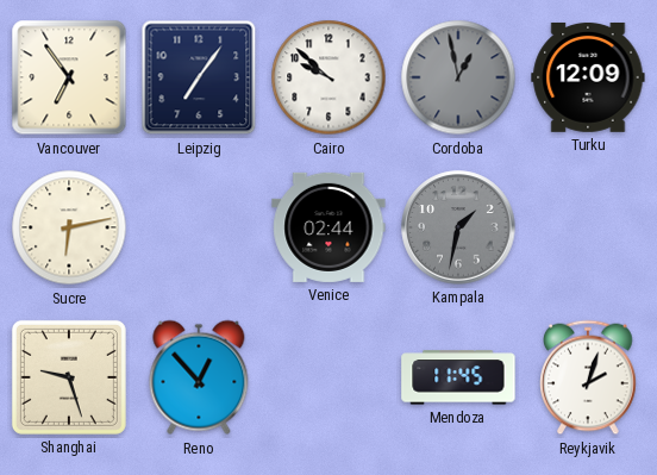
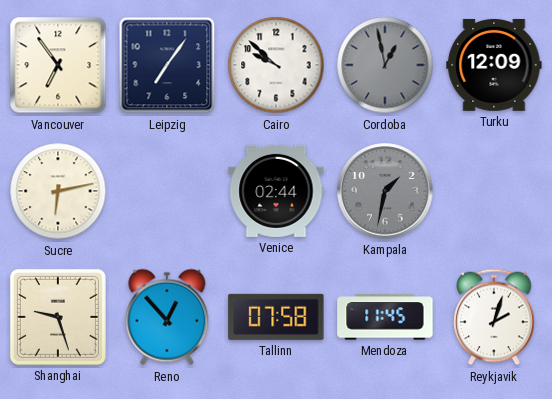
Tallinn: none -> 07:58 (276, 317)
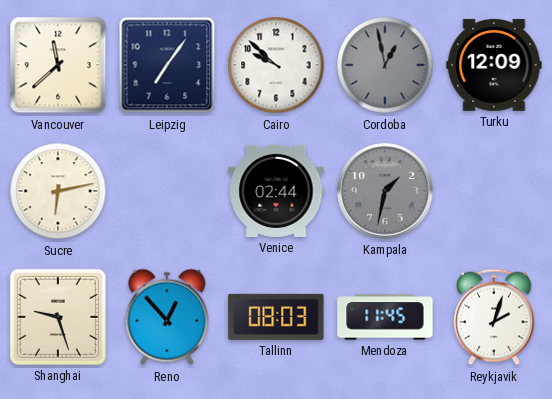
Vancouver: 6:54 -> 11:38 (58, 65)
Tallinn: 07:58 -> 08:03 (276, 317)
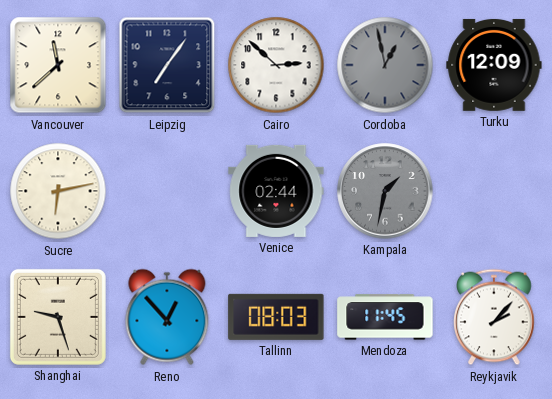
Cairo: 9:52 -> 2:52 (276, 65)
Reykjavik: 2:03 -> 2:07 (494, 317)
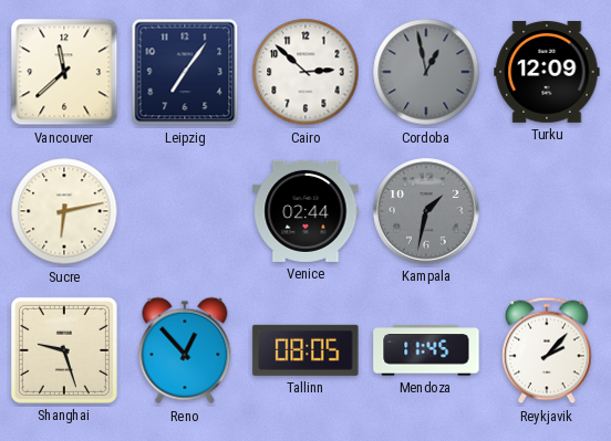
Tallinn: 08:03 -> 08:05 (305, 350)
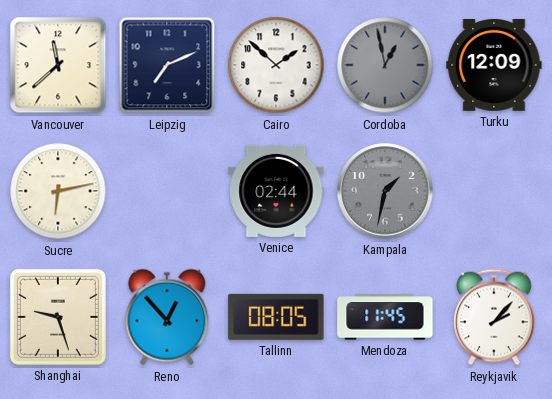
Leipzig: 7:06 -> 7:11 (167, 65)
Cairo: 2:52 -> 1:52 (276, 65)
